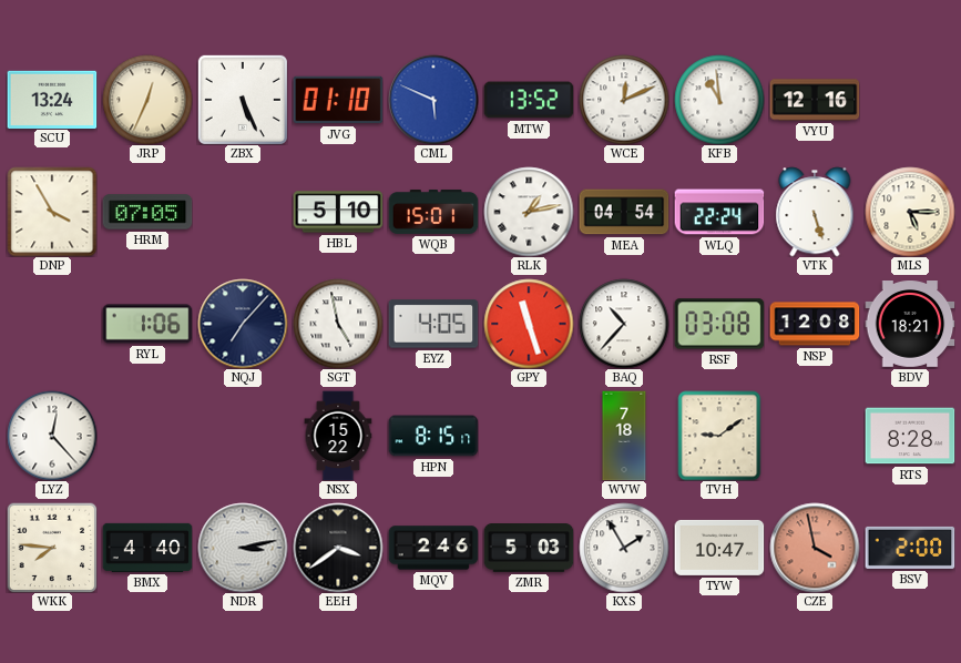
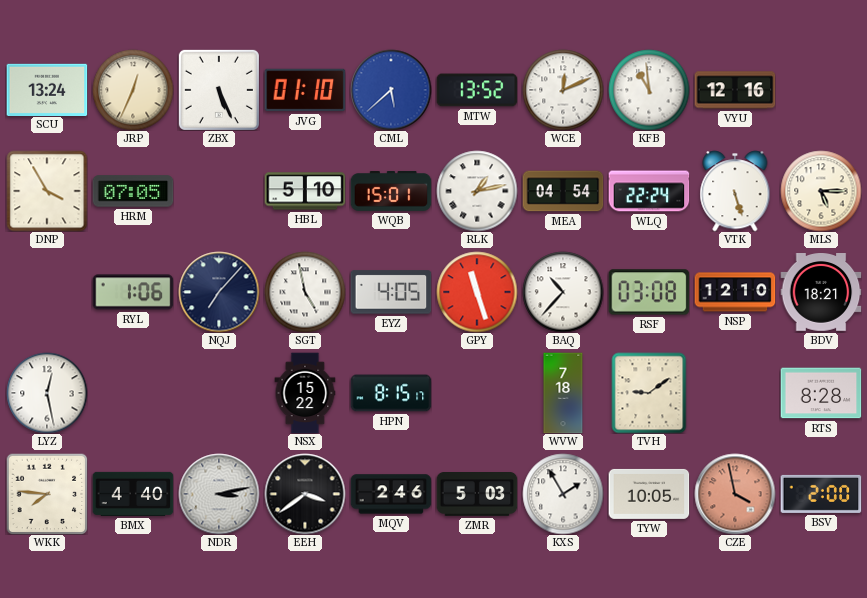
CML: 5:49 -> 5:38 (391, 90)
NSP: 12:08 -> 12:10 (735, 292)
LYZ: 12:23 -> 12:28 (47, 393)
TYW: 10:47 -> 10:05 (649, 494)
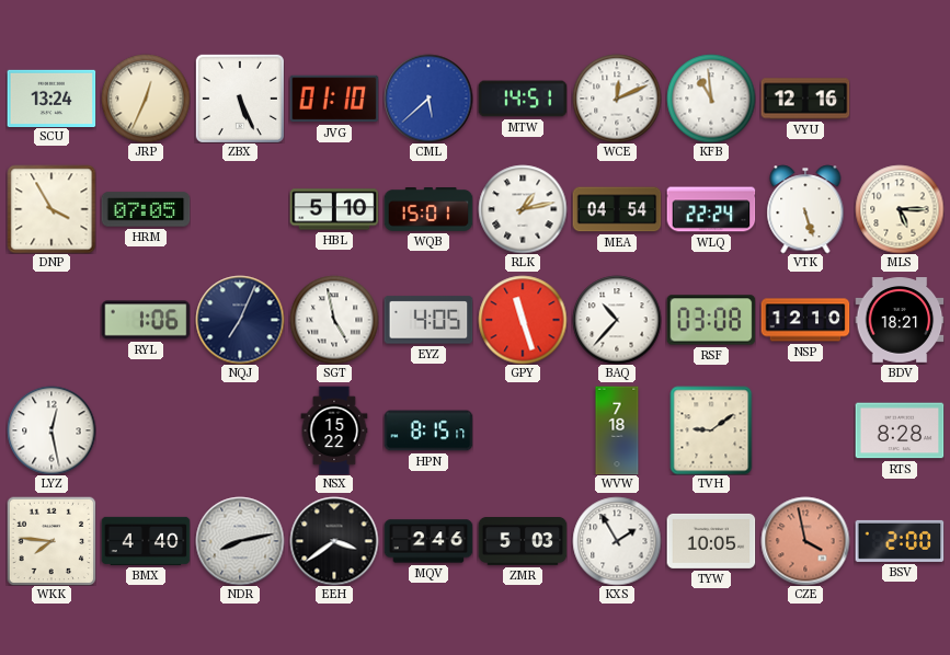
MTW: 13:52 -> 14:51 (523, 99)
NQJ: 7:07 -> 7:04 (240, 320)
NDR: 3:13 -> 8:13 (240, 541)
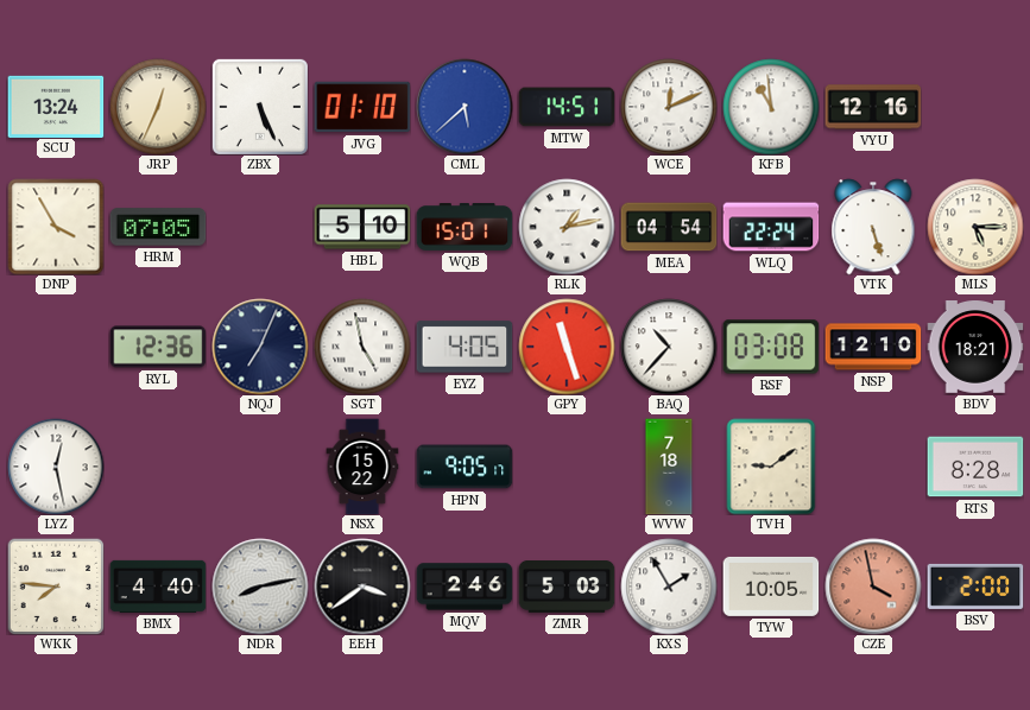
RYL: 1:06 -> 12:36 (158, 347)
HPN: 8:15 -> 9:05 (465, 467)
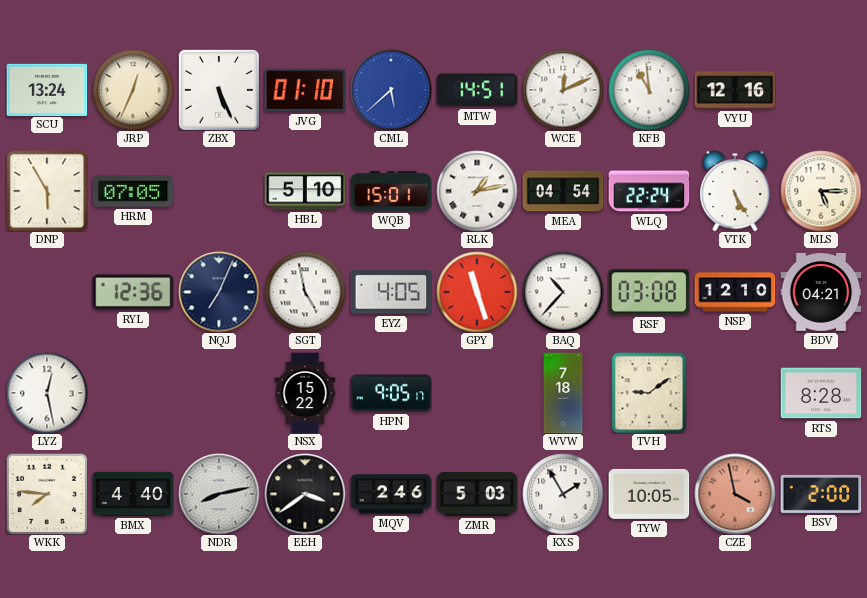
DNP: 3:55 -> 5:55 (47, 191)
VTK: 5:27 -> 5:25 (735, 191)
BDV: 18:21 -> 04:21 (821, 293)
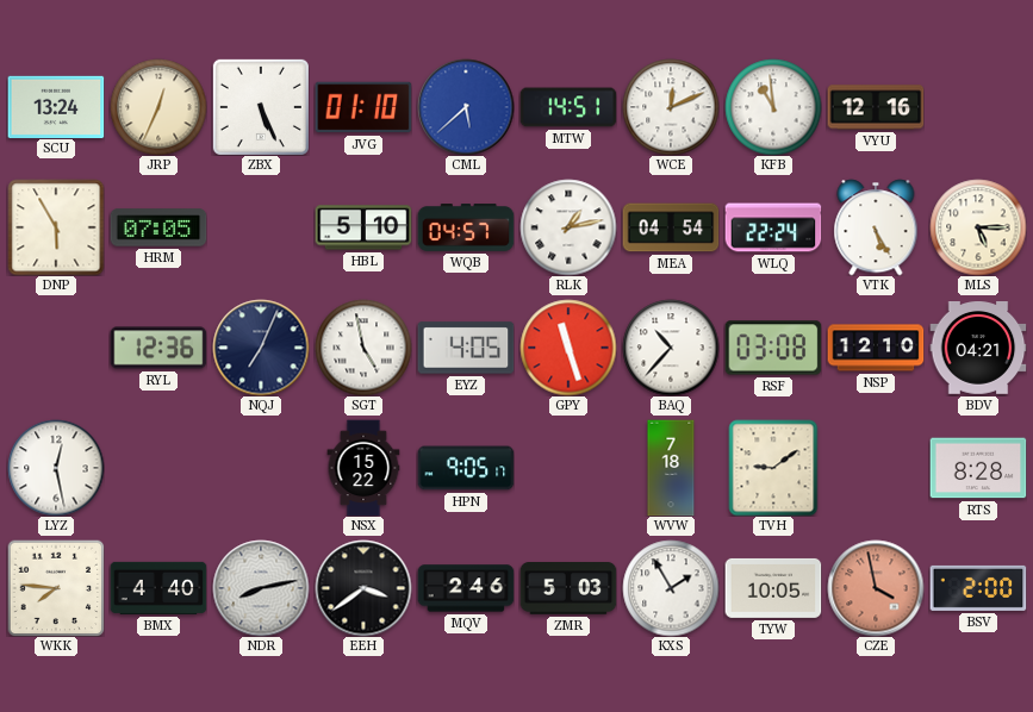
WQB: 15:01 -> 04:57 (466, 229)
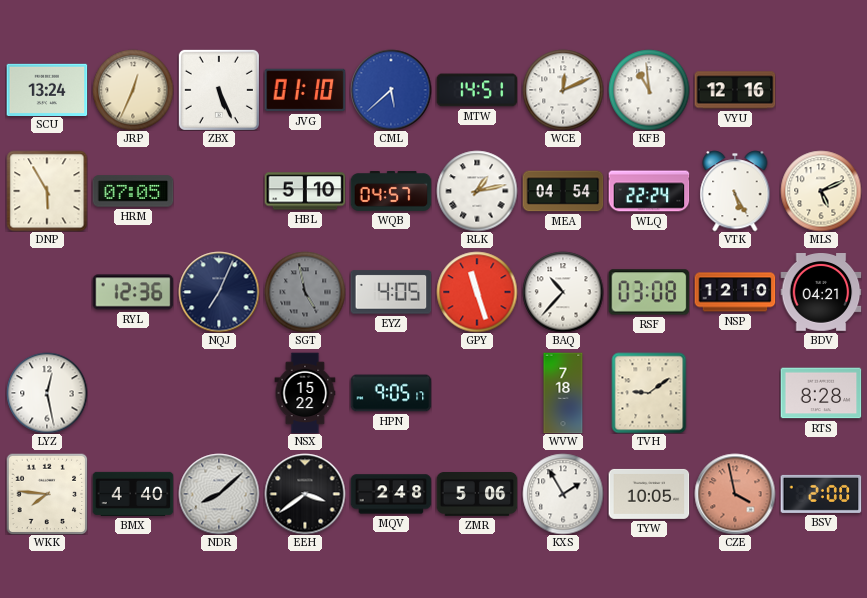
MLS: 5:15 -> 5:11 (821, 191)
SGT dial: white -> grey (305, 292)
NDR: 8:13 -> 8:08 (219, 494)
MQV: 2:46 -> 2:48 (391, 494)
ZMR: 5:03 -> 5:06 (477, 495)
